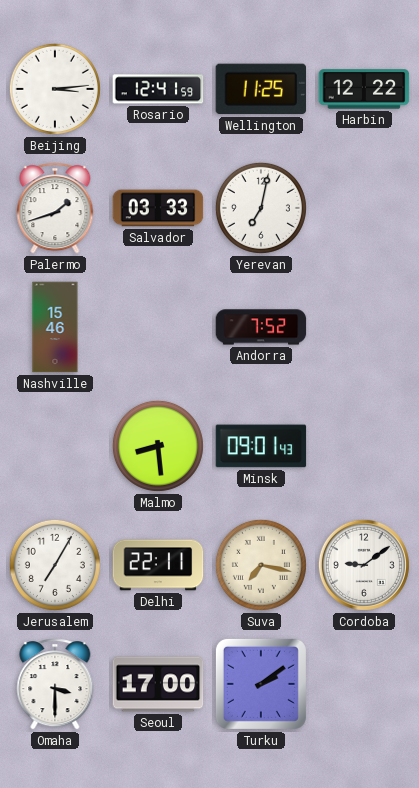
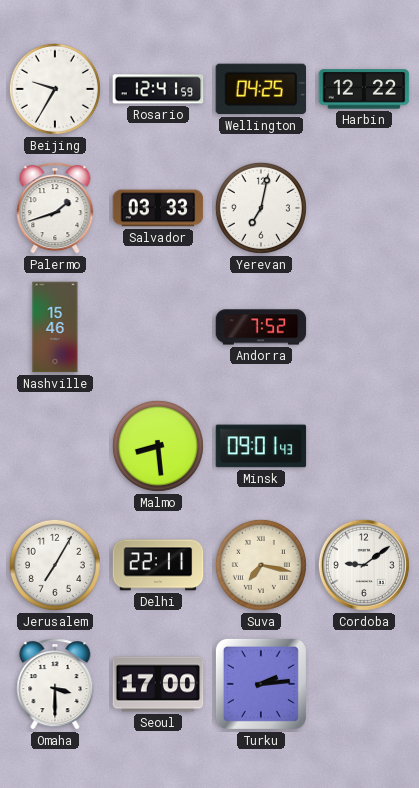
Beijing: 3:14 -> 9:35 (55, 89)
Wellington: 11:25 -> 04:25 (261, 89)
Turku: 2:09 -> 2:14 (261, 684)
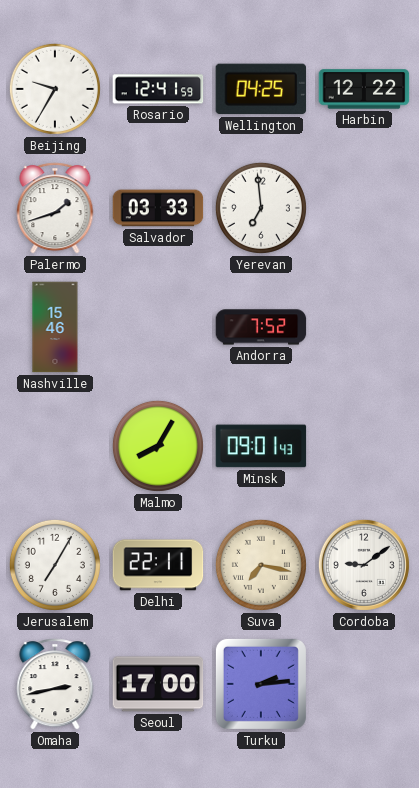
Yerevan: 7:02 -> 6:59 (261, 208)
Malmo: 8:29 -> 8:05 (158, 446)
Omaha: 3:30 -> 2:43 (55, 684)
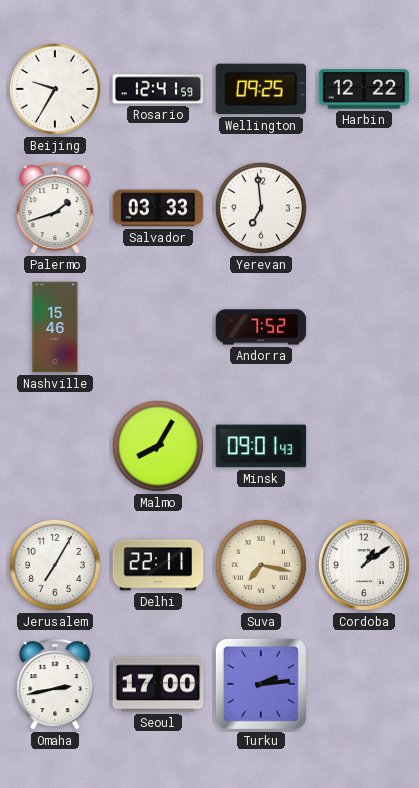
Wellington: 04:25 -> 09:25 (261, 89)
Cordoba: 9:09 -> 1:09 (364, 565)
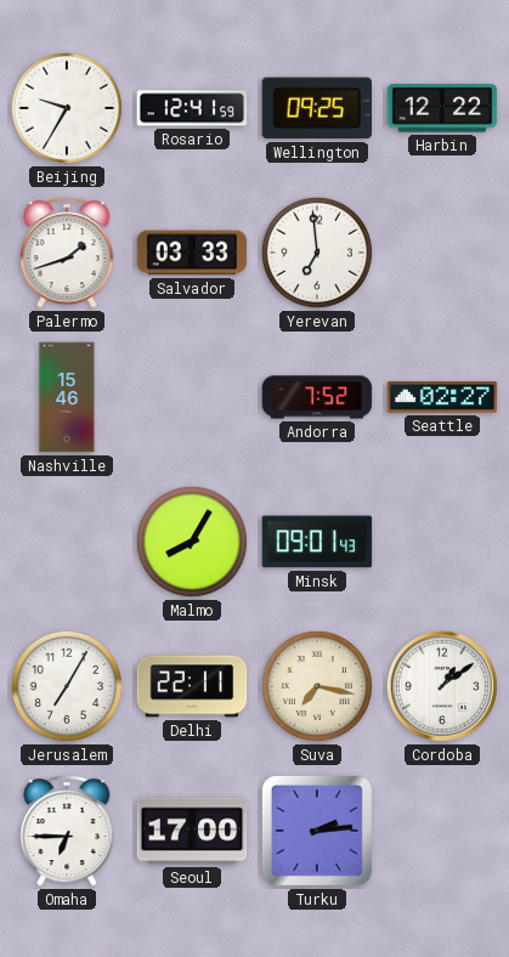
Seattle: none -> 02:27 (442, 397)
Omaha: 2:43 -> 6:45 (67, 831)
